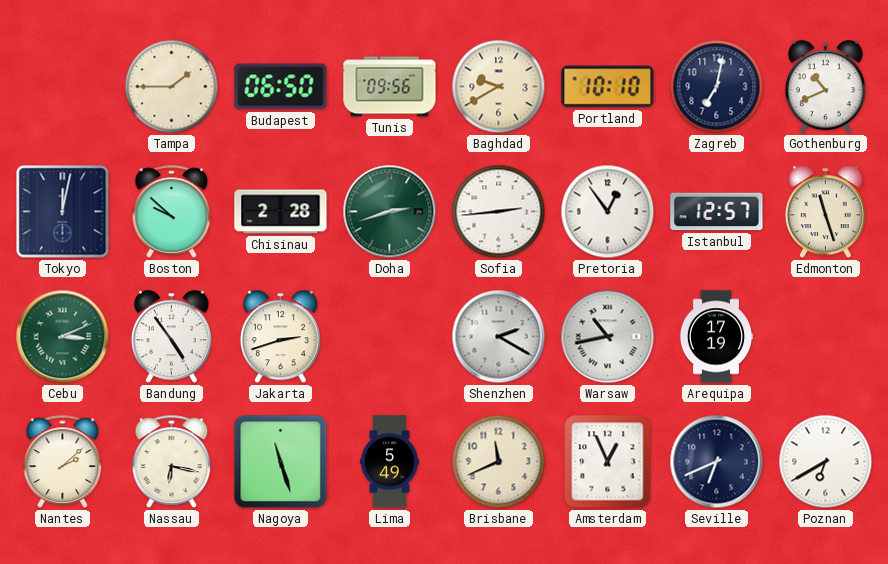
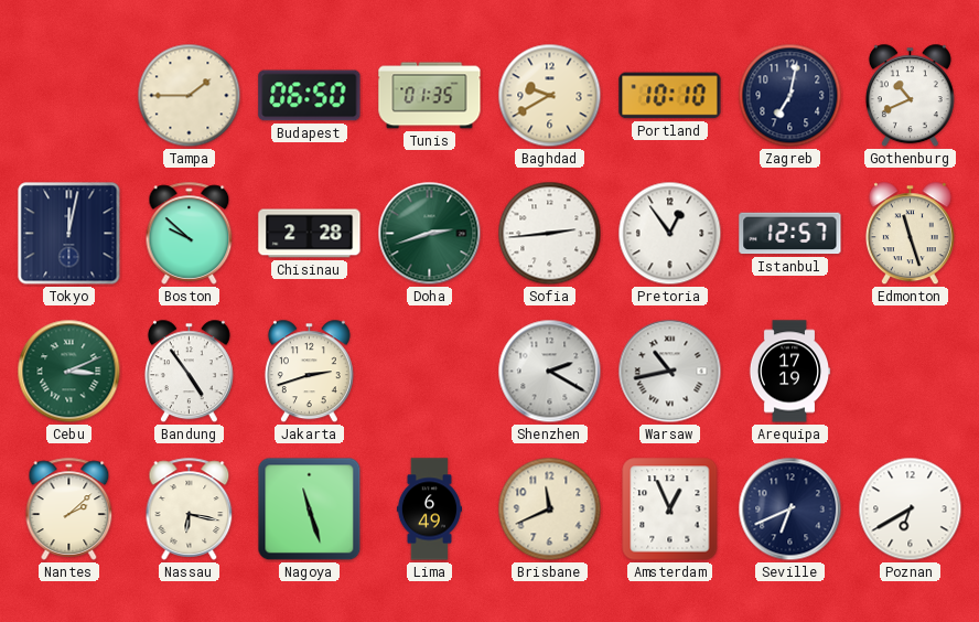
Tunis: 09:56 -> 01:35 (430, 96)
Lima: 5:49 -> 6:49 (429, 510)
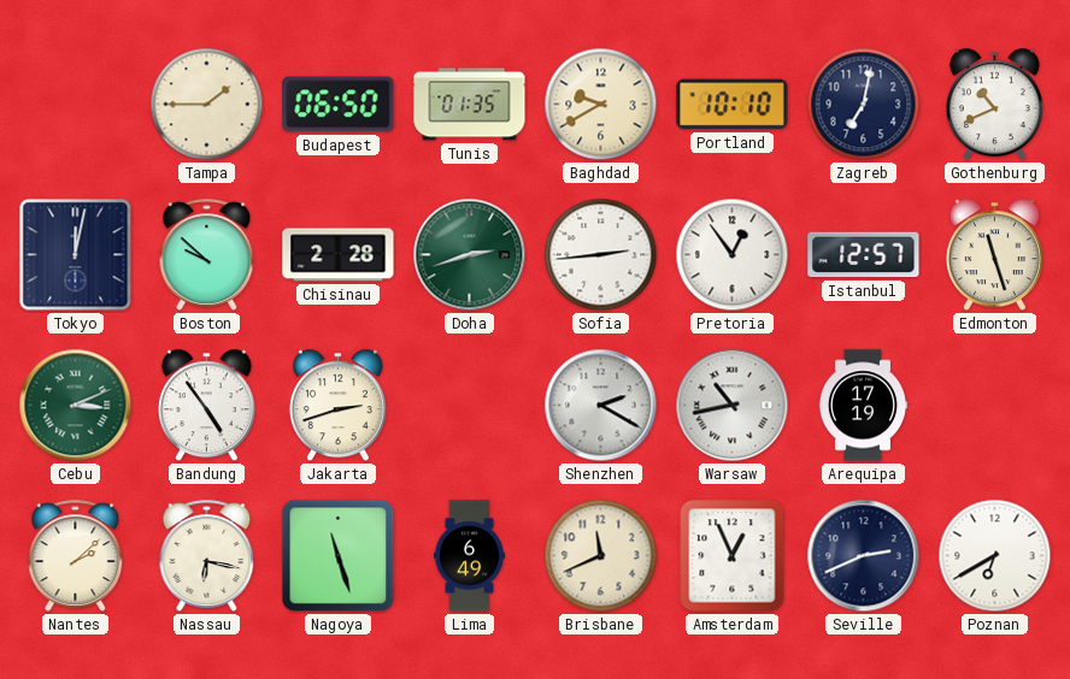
Seville: 6:41 -> 2:41 (864, 556)
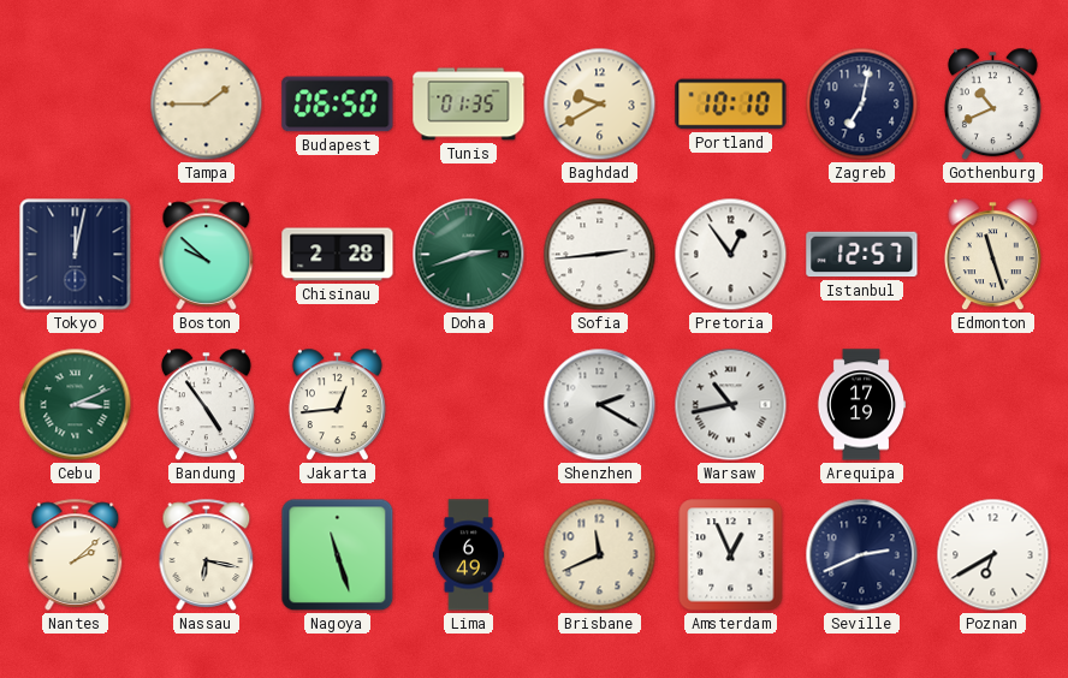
Jakarta: 2:42 -> 12:44 (337, 405)
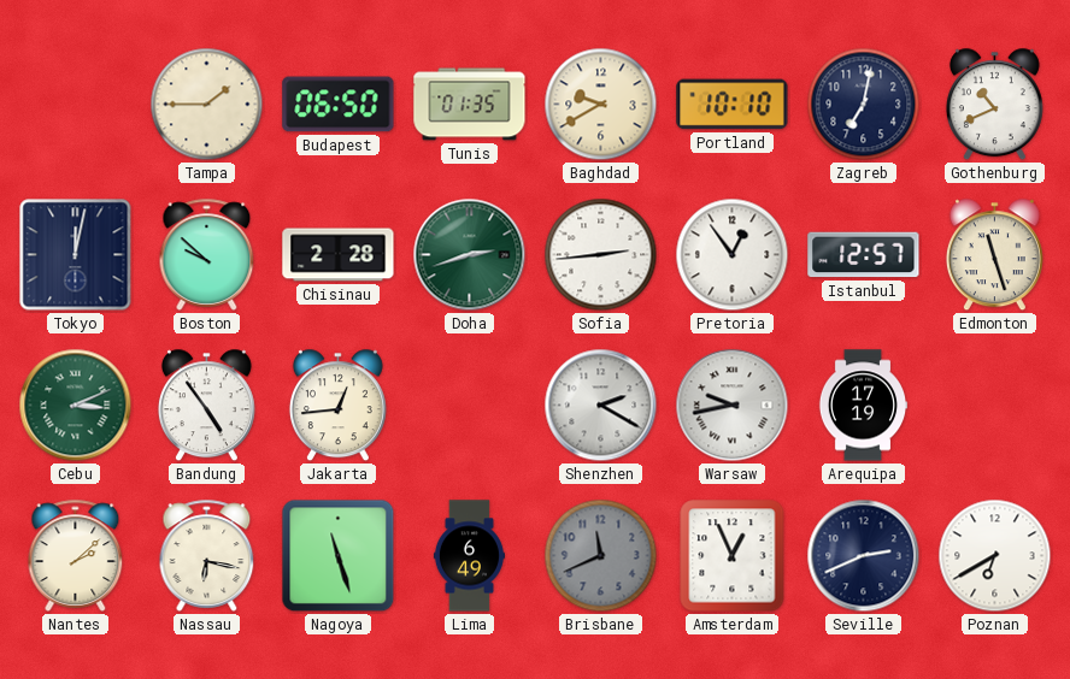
Warsaw: 10:43 -> 9:43 (733, 406)
Brisbane dial: cream -> grey (601, 556)
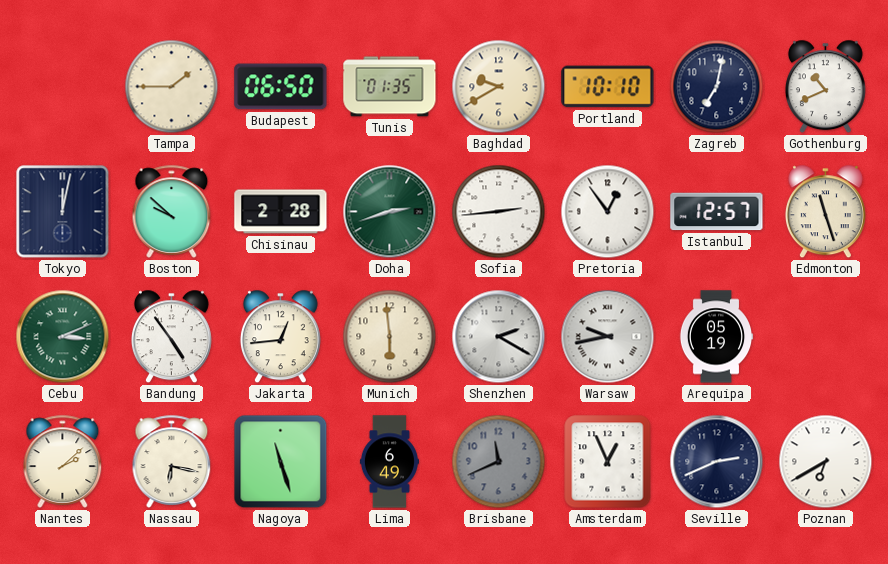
Munich: none -> 5:59 (390, 337)
Arequipa: 17:19 -> 05:19 (716, 337)
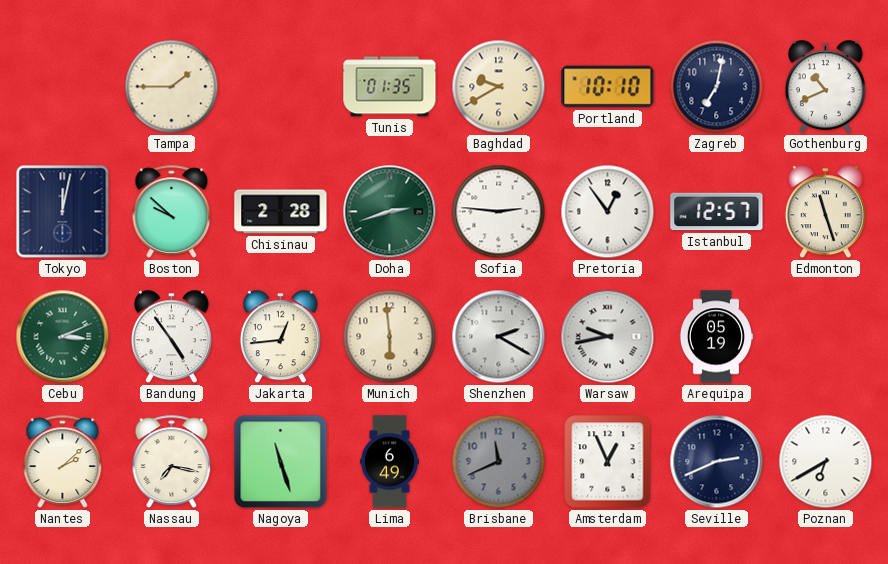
Budapest: 06:50 -> none (281, 87)
Sofia: 2:44 -> 2:46 (499, 212)
Nassau: 6:17 -> 7:17 (172, 461)
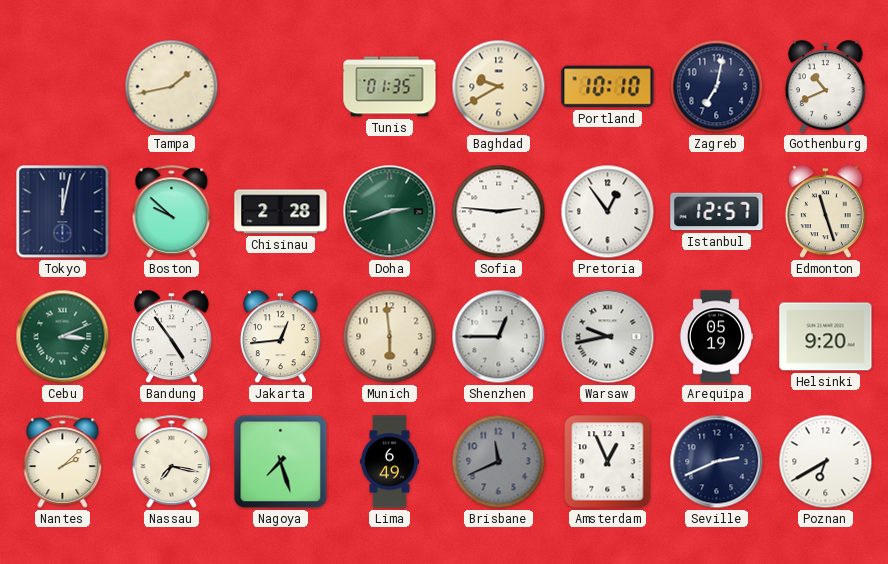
Tampa: 1:45 -> 1:43 (172, 87)
Shenzhen: 2:20 -> 12:45 (499, 337)
Helsinki: none -> 9:20 (826, 337)
Nagoya: 11:27 -> 7:27 (281, 462)
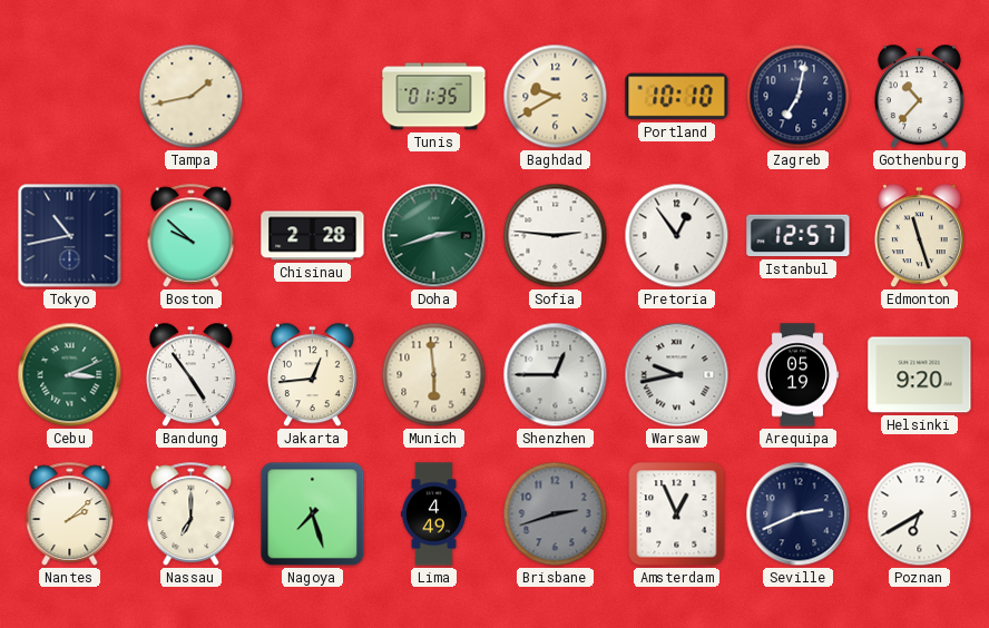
Gothenburg: 10:41 -> 10:37 (919, 97)
Tokyo: 12:02 -> 10:43 (70, 236)
Nassau: 7:17 -> 7:00 (192, 513)
Lima: 6:49 -> 4:49 (433, 514)
Brisbane: 11:41 -> 2:42 (556, 514)
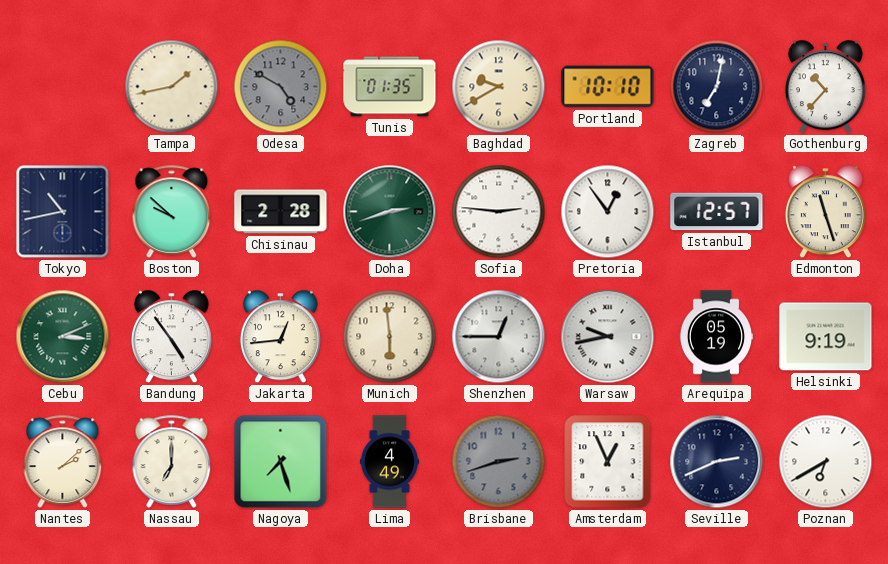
Odesa: none -> 4:50 (281, 87)
Helsinki: 9:20 -> 9:19 (826, 337)
